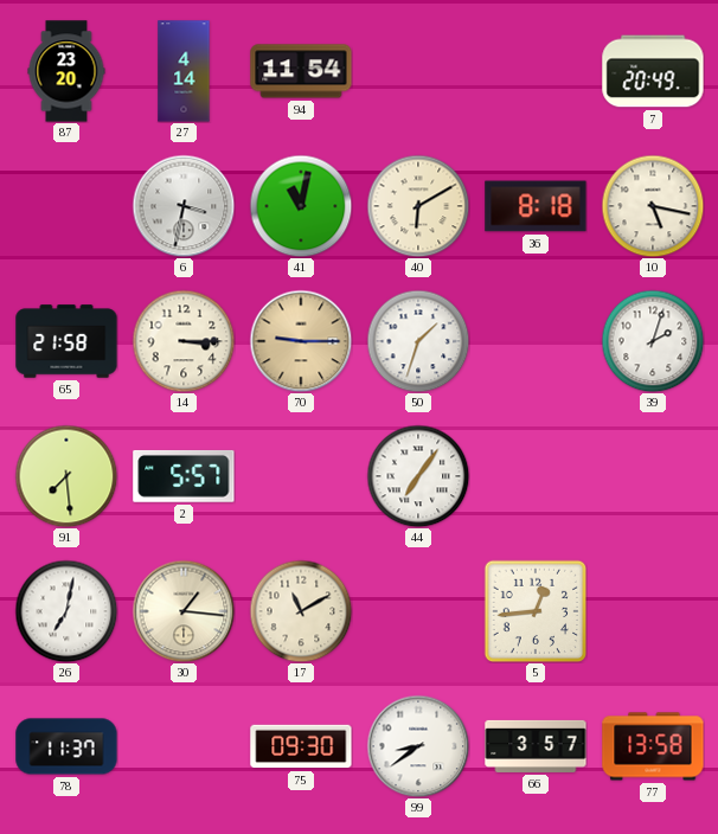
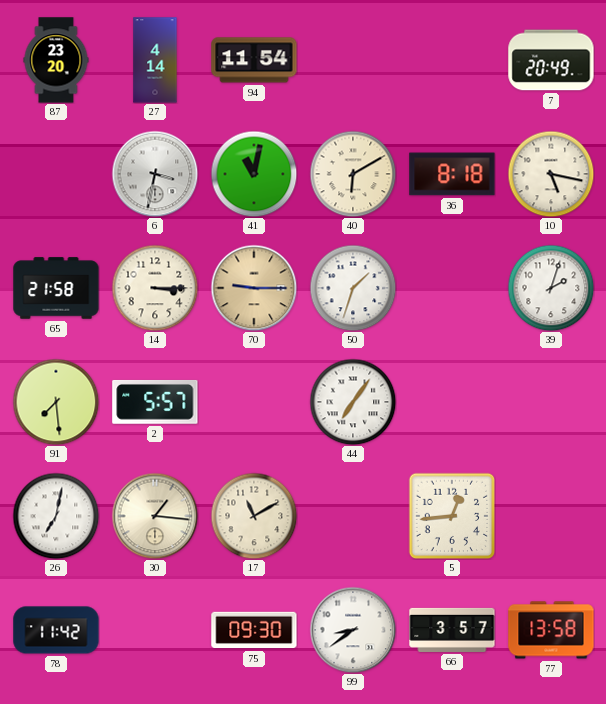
78: 11:37 -> 11:42 (56, 630)
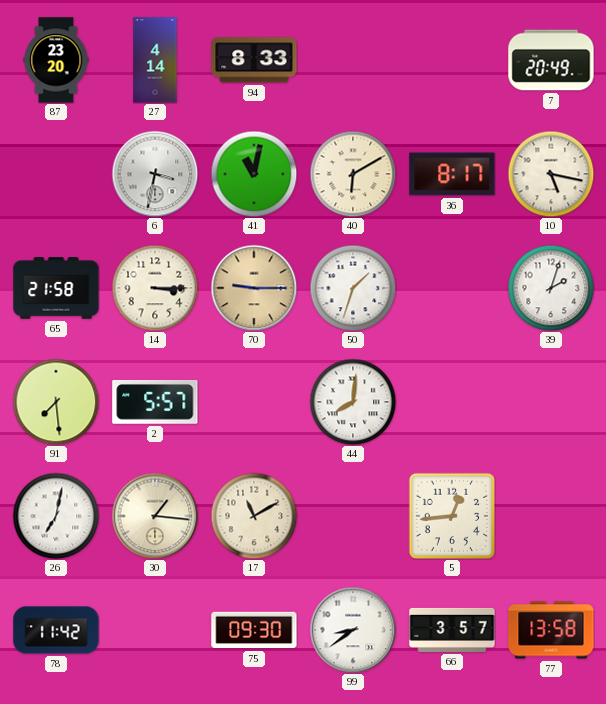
94: 11:54 -> 8:33 (254, 60)
36: 8:18 -> 8:17 (452, 174)
44: 7:06 -> 8:01 (353, 402)
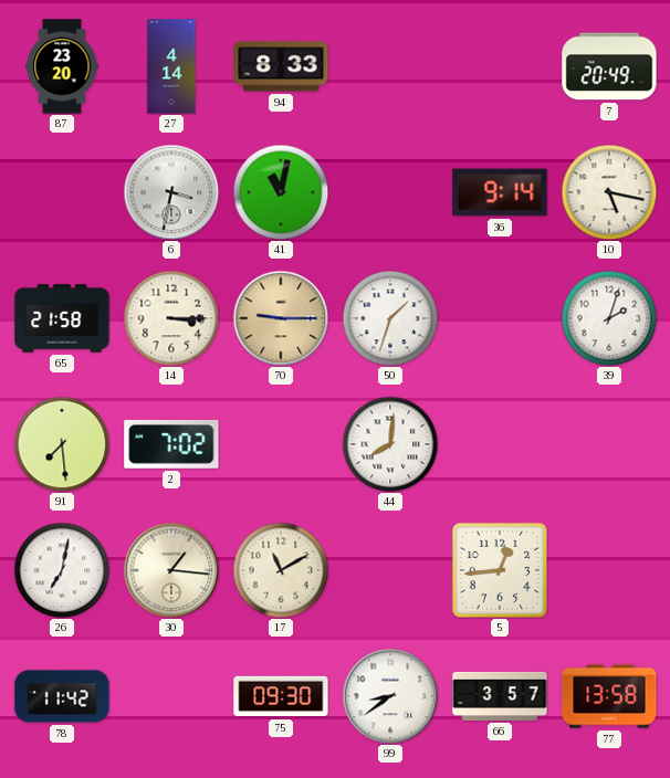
40: 6:10 -> none (353, 174)
36: 8:17 -> 9:14 (500, 192)
2: 5:57 -> 7:02 (171, 444)
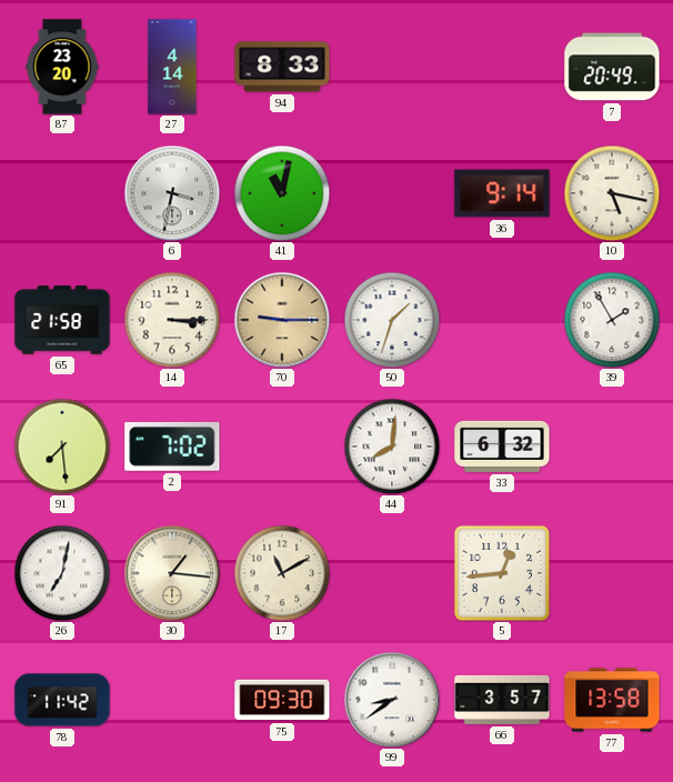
39: 2:03 -> 1:55 (612, 320)
33: none -> 6:32 (502, 447)
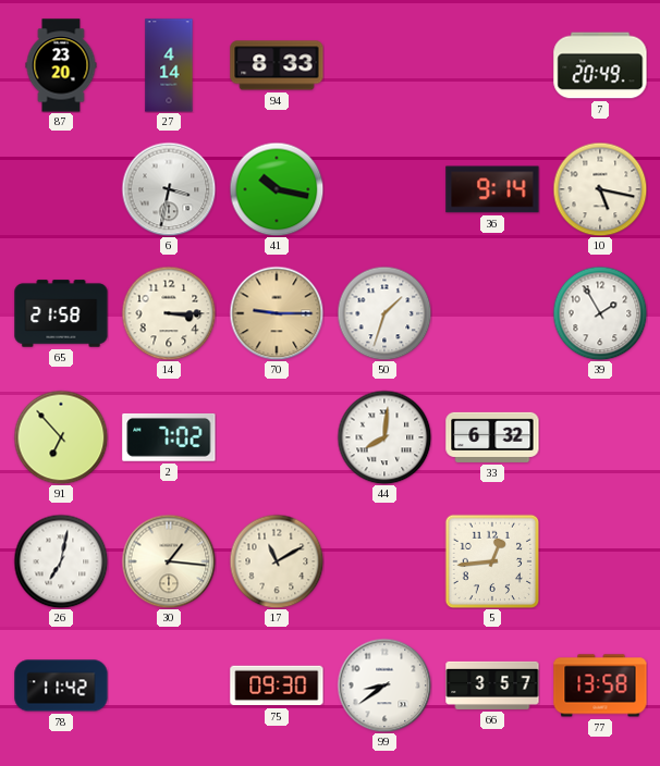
41: 11:02 -> 10:17 (277, 189)
91: 7:29 -> 6:53 (61, 437)
